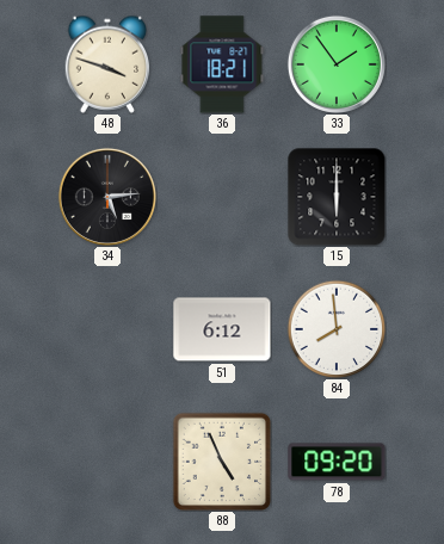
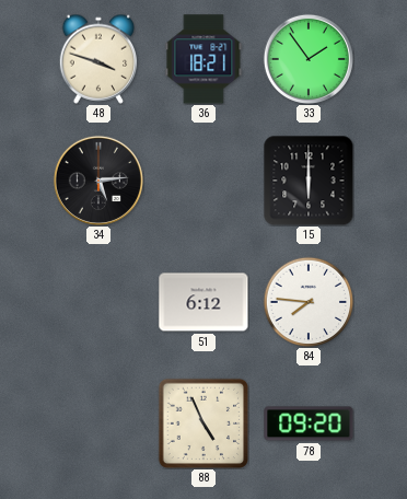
84: 7:59 -> 7:46 (309, 302)
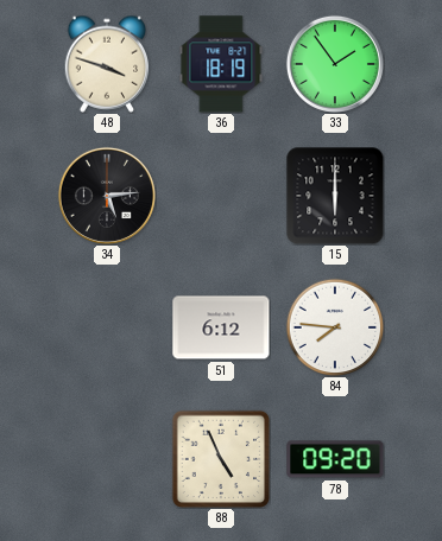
36: 18:21 -> 18:19 (221, 64)
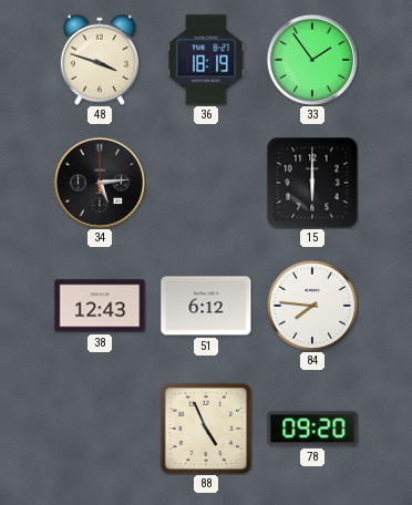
38: none -> 12:43 (100, 306)
